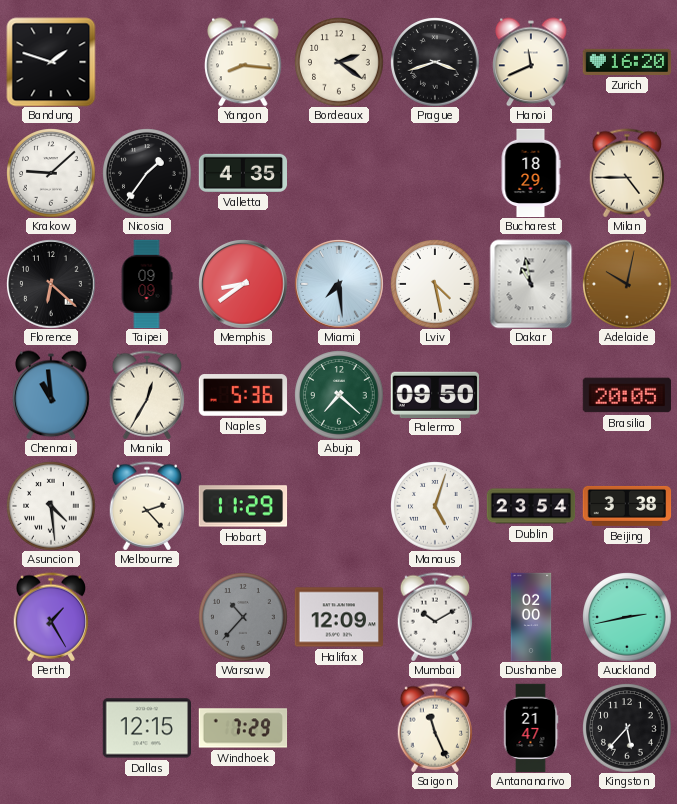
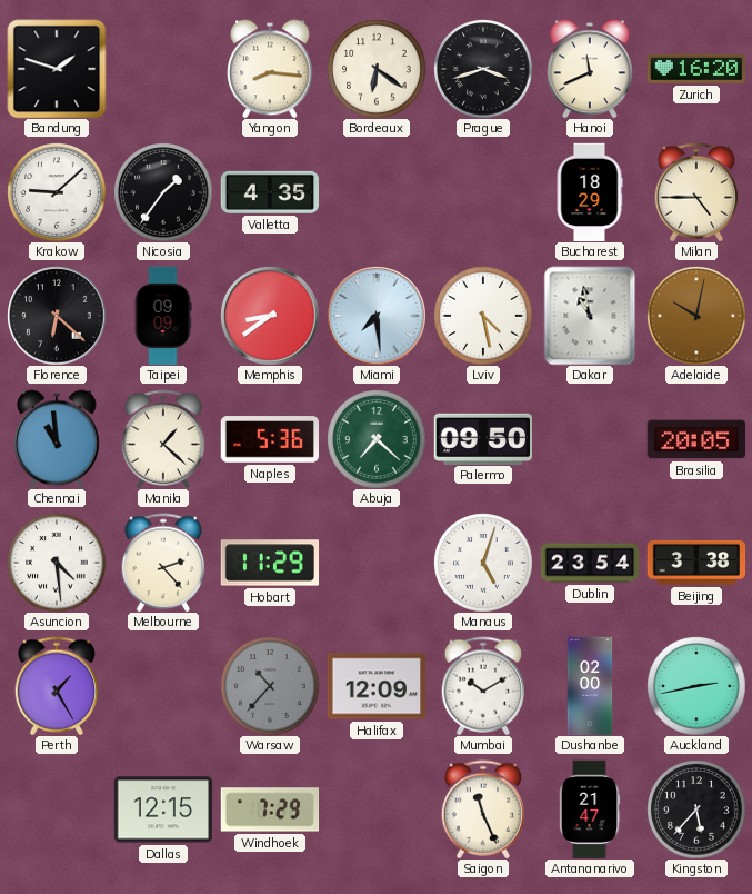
Bordeaux: 2:21 -> 6:21 (377, 69)
Manila: 12:35 -> 1:22 (163, 439)
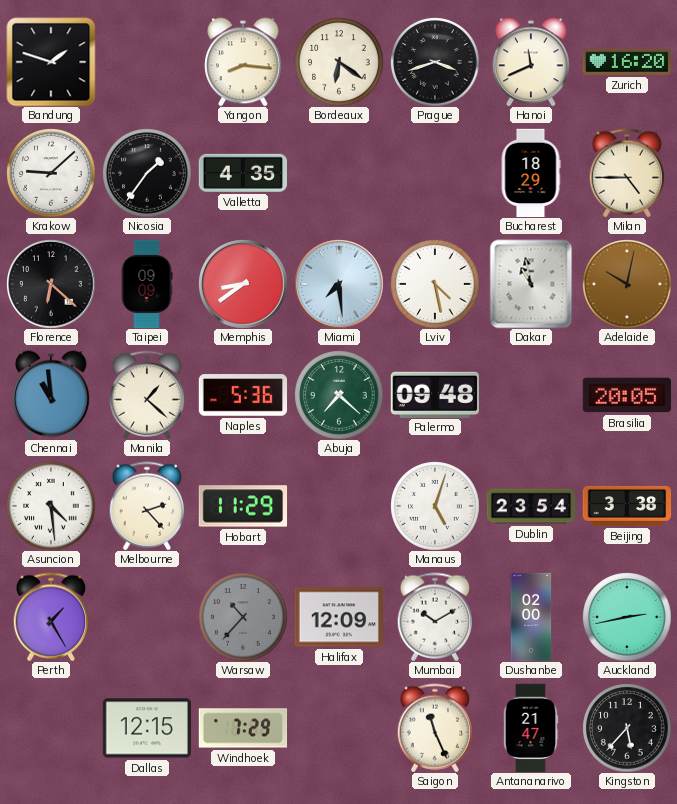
Palermo: 09:50 -> 09:48 (434, 394)
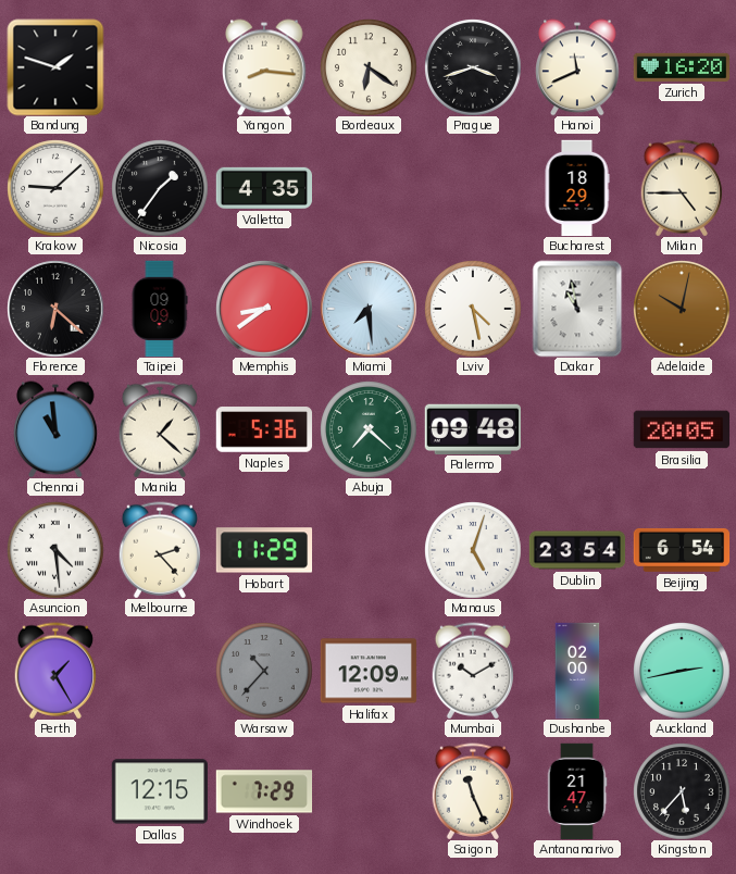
Beijing: 3:38 -> 6:54 (682, 550)
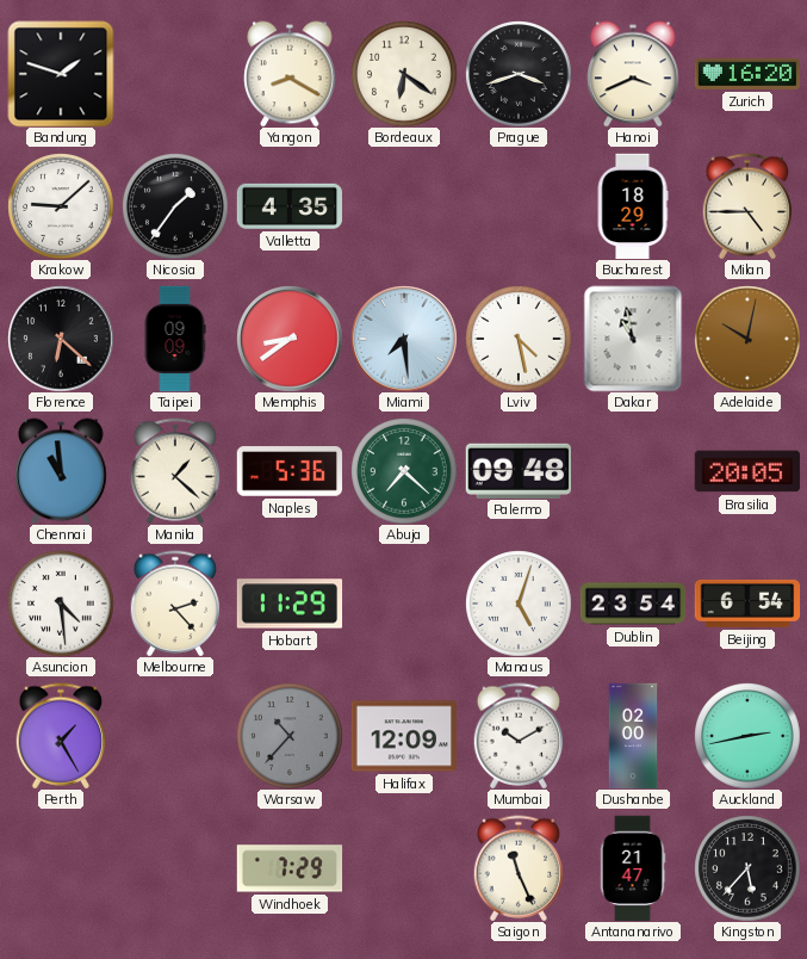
Yangon: 8:16 -> 8:20 (290, 74)
Hanoi: 11:41 -> 3:41 (633, 74)
Dallas: 12:15 -> none (159, 791)
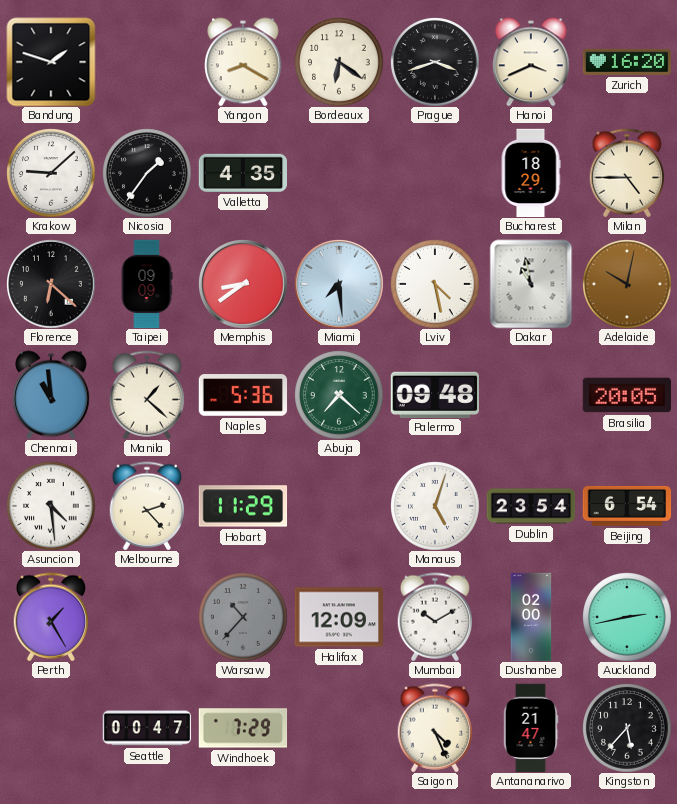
Seattle: none -> 00:47 (147, 728)
Saigon: 11:26 -> 4:26 (435, 728)
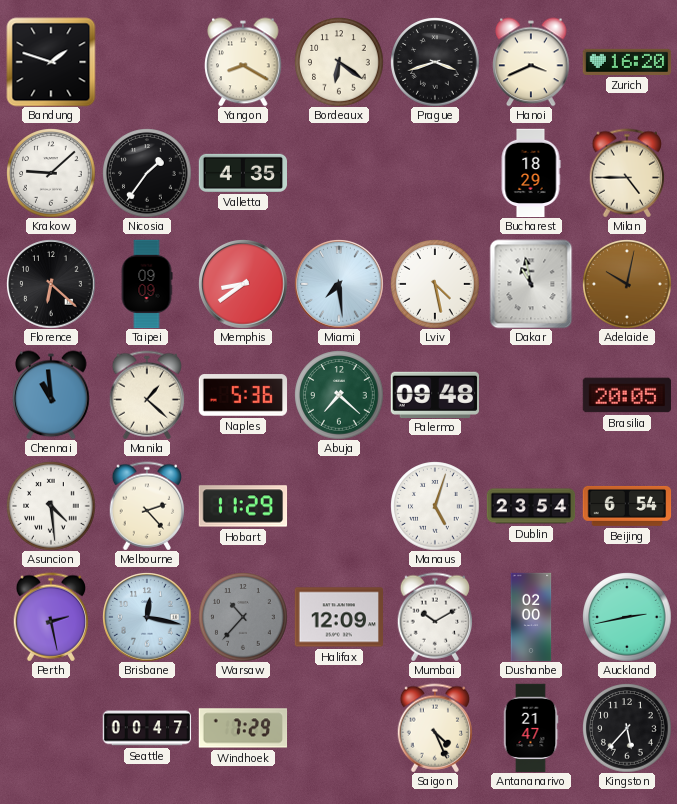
Perth: 1:25 -> 2:28 (51, 617)
Brisbane: none -> 12:17 (147, 617)
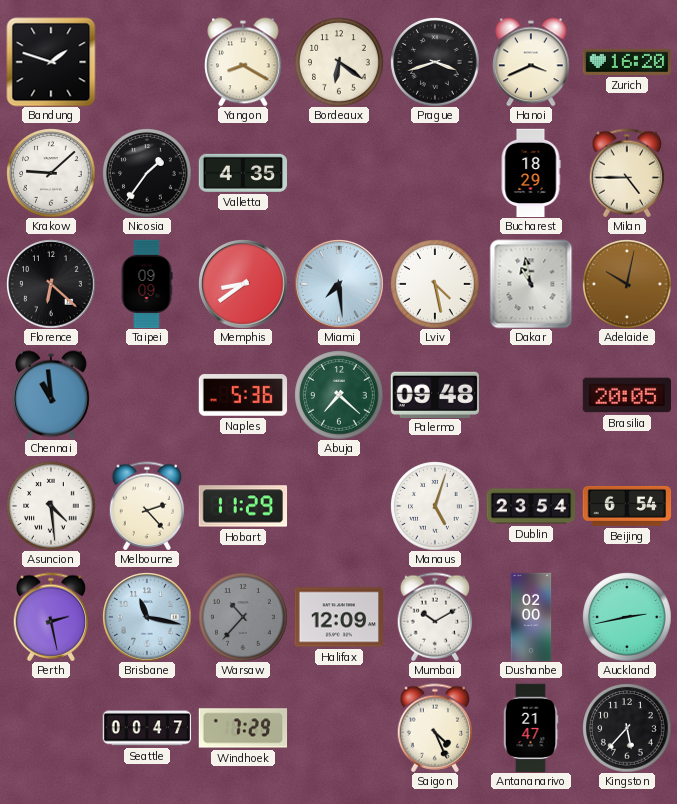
Manila: 1:22 -> none (147, 395)
Brisbane: 12:17 -> 11:17 (147, 617)
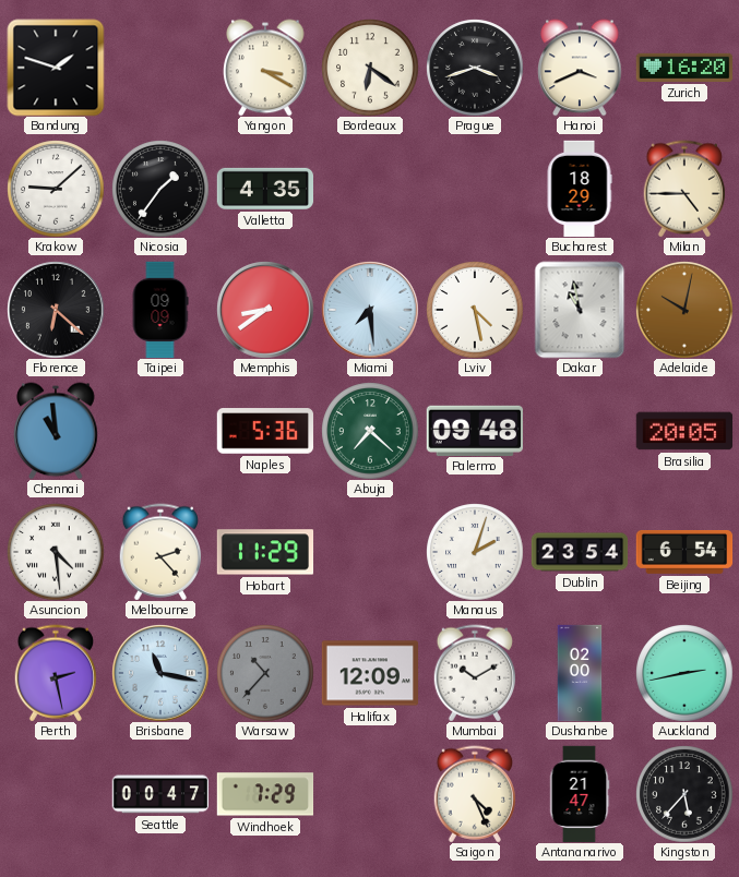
Yangon: 8:20 -> 3:20 (265, 68)
Manaus: 5:03 -> 2:03 (475, 552)
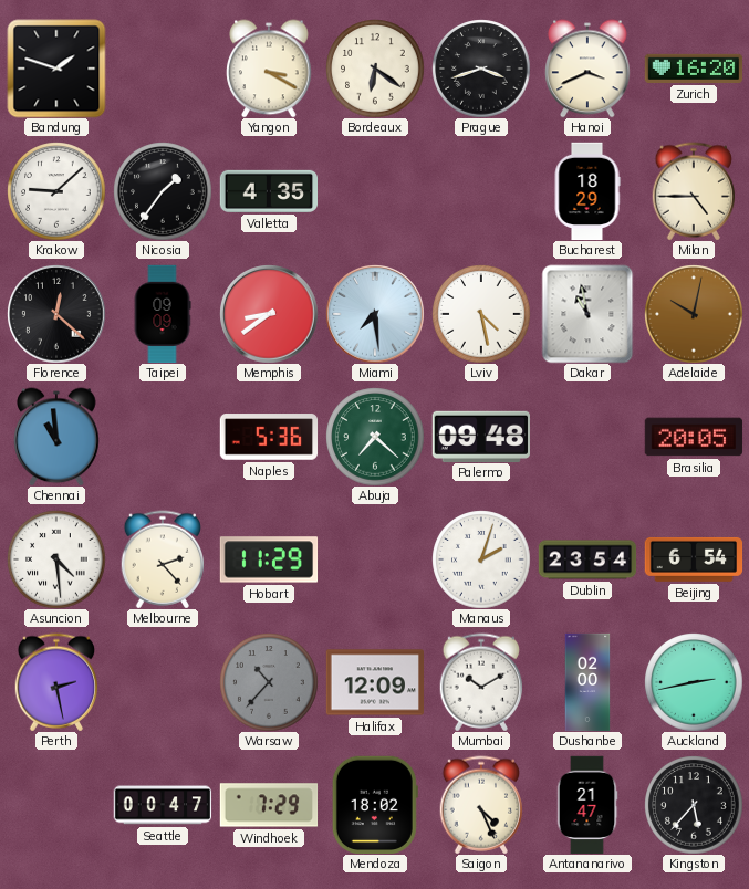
Florence: 6:22 -> 12:22 (56, 314)
Brisbane: 11:17 -> none (160, 673)
Mendoza: none -> 18:02 (375, 804)
